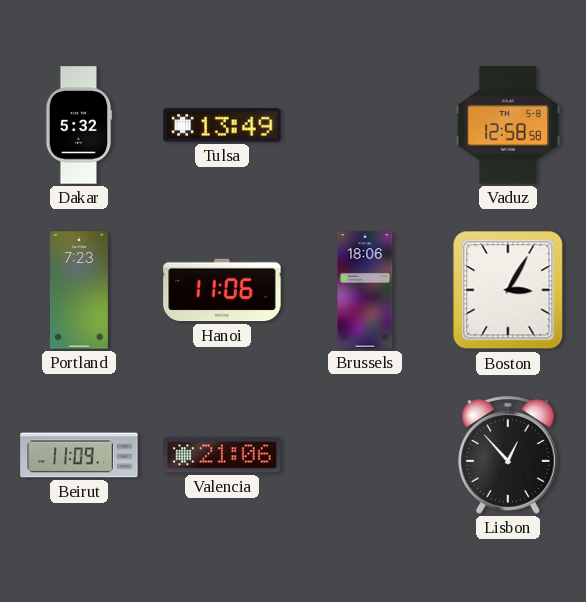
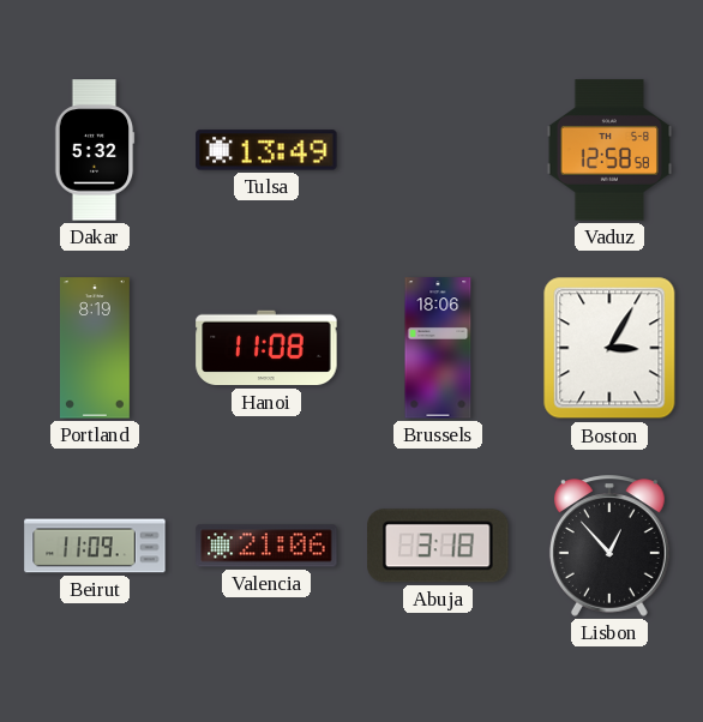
Portland: 7:23 -> 8:19 (95, 348)
Hanoi: 11:06 -> 11:08 (266, 348)
Abuja: none -> 3:18 (438, 546)
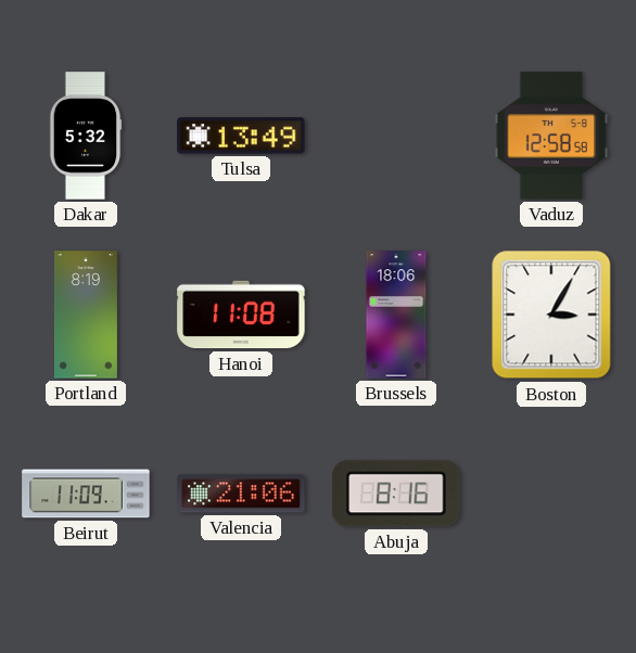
Abuja: 3:18 -> 8:16 (396, 494)
Lisbon: 12:53 -> none (609, 546)
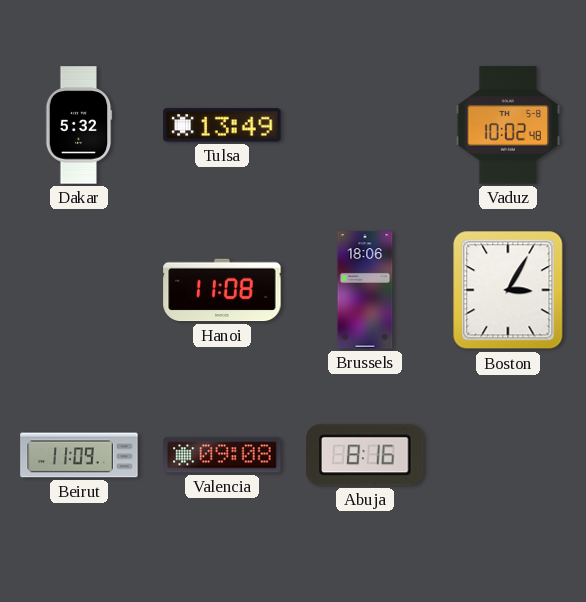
Vaduz: 12:58 -> 10:02 (508, 125)
Portland: 8:19 -> none (86, 315)
Valencia: 21:06 -> 09:08 (222, 455)
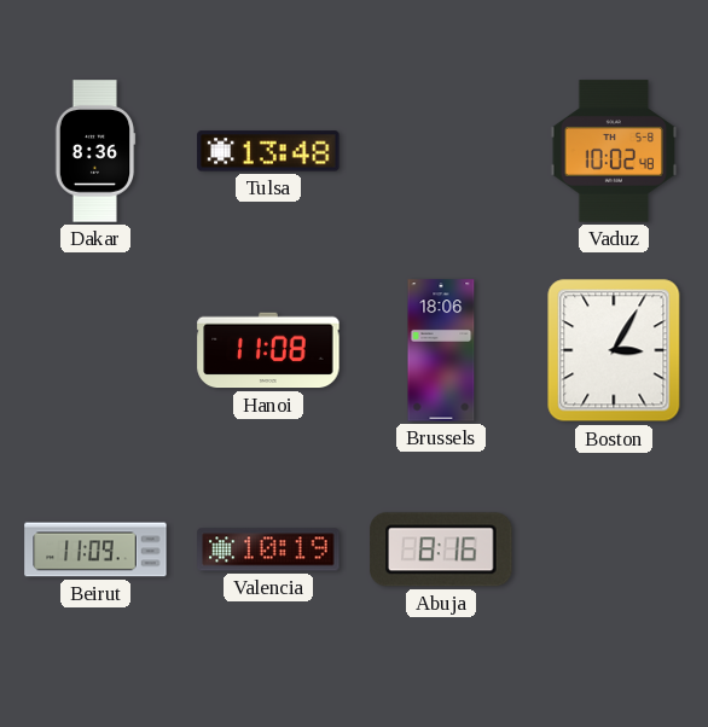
Dakar: 5:32 -> 8:36 (95, 151)
Tulsa: 13:49 -> 13:48 (268, 151)
Valencia: 09:08 -> 10:19 (268, 549)
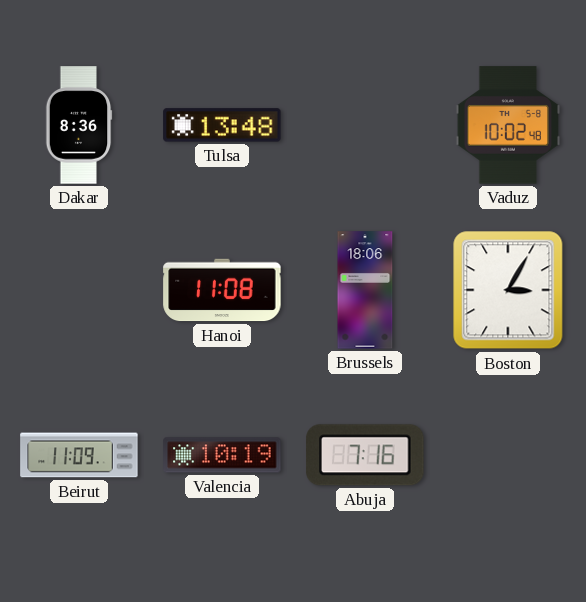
Abuja: 8:16 -> 7:16 (365, 455)
